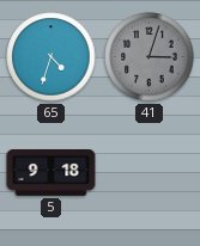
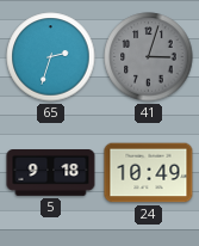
65: 4:33 -> 2:33 (51, 57)
24: none -> 10:49 (149, 173)
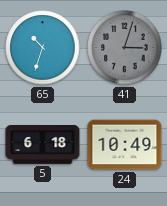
65: 2:33 -> 10:33 (43, 48)
5: 9:18 -> 6:18 (43, 145)
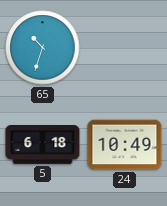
41: 3:03 -> none (125, 48)
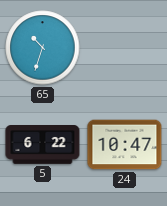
5: 6:18 -> 6:22 (43, 145)
24: 10:49 -> 10:47 (125, 145)
